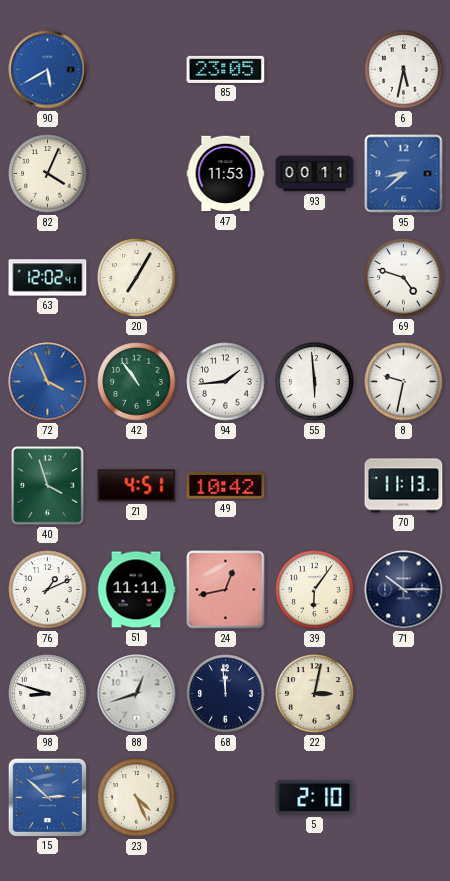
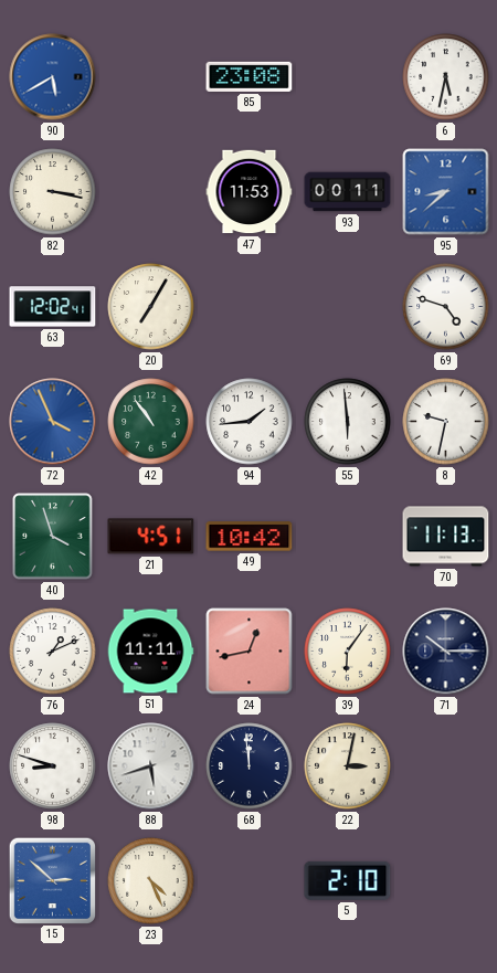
85: 23:05 -> 23:08 (250, 76)
82: 4:04 -> 3:17 (53, 192)
88: 12:42 -> 5:42 (151, 766)
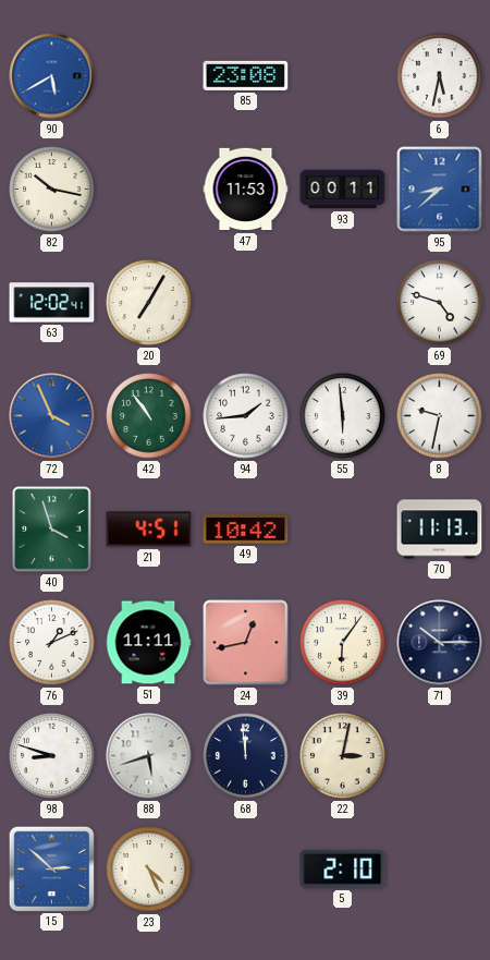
82: 3:17 -> 10:17 (52, 190)
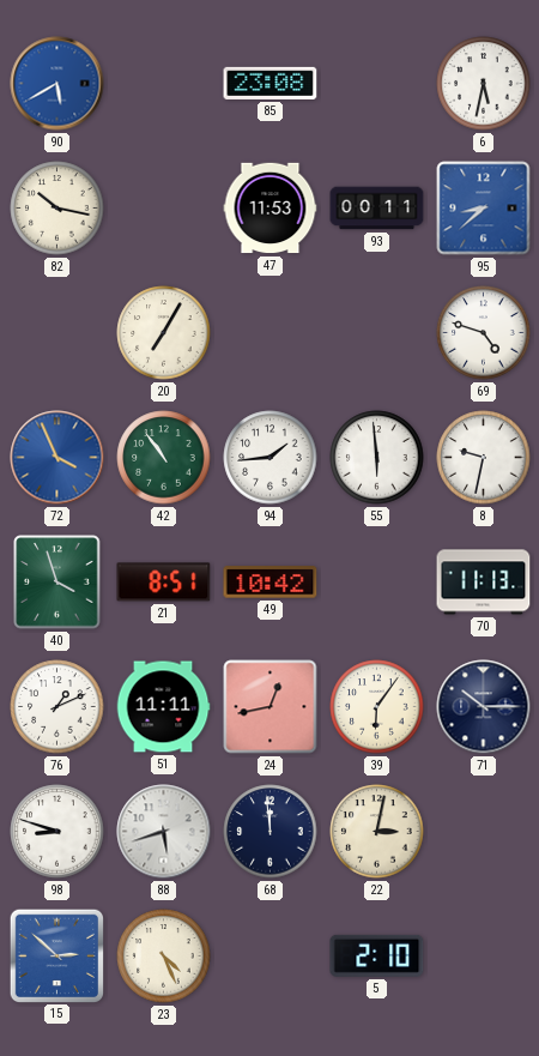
63: 12:02 -> none (52, 303)
21: 4:51 -> 8:51 (164, 583)
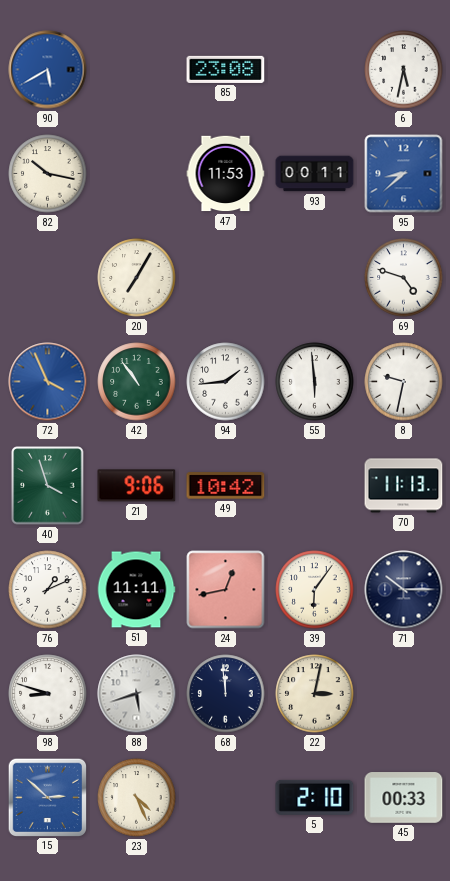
21: 8:51 -> 9:06 (137, 486)
45: none -> 00:33 (404, 798)
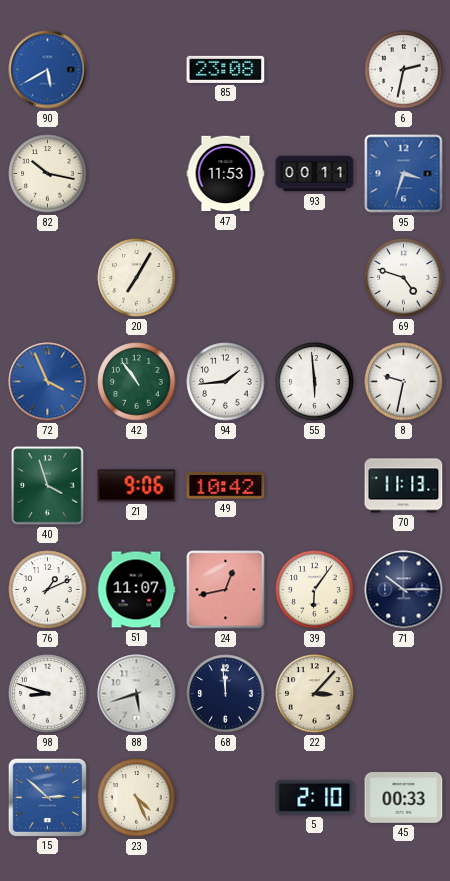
6: 5:32 -> 2:32 (404, 70)
95: 8:38 -> 3:33 (404, 174)
51: 11:11 -> 11:07 (136, 590)
22: 3:02 -> 3:07 (315, 694)
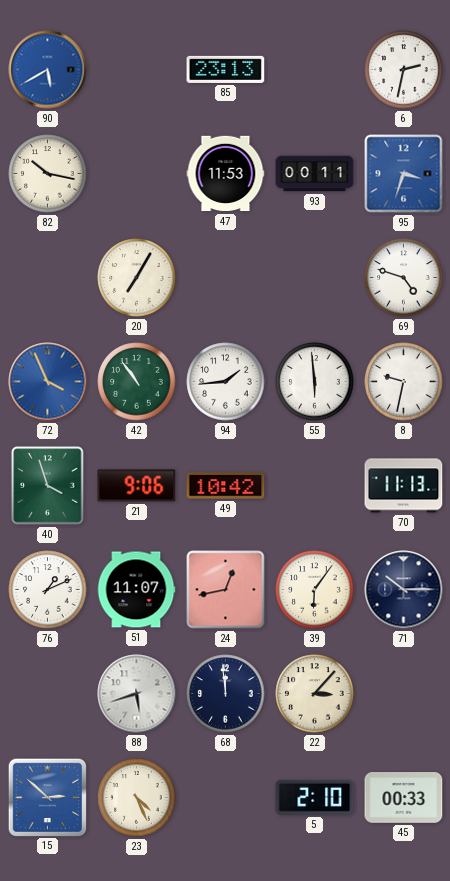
85: 23:08 -> 23:13 (226, 69)
98: 8:48 -> none (48, 694)
